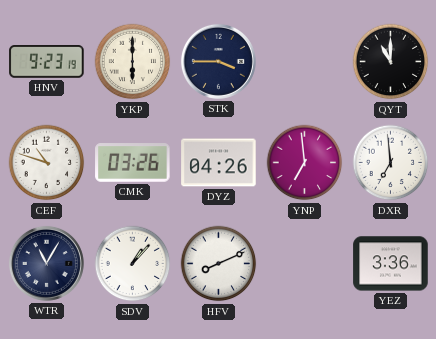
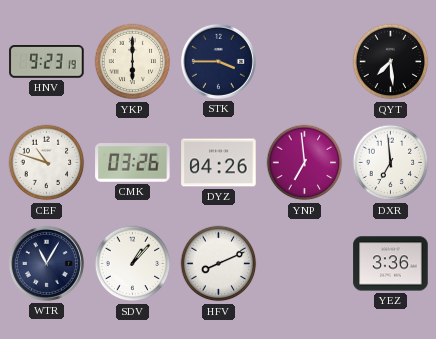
QYT: 11:00 -> 7:29 (391, 62)
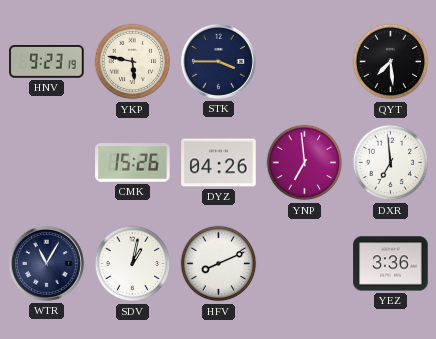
YKP: 6:00 -> 5:47 (133, 62)
CEF: 10:48 -> none (47, 163)
CMK: 03:26 -> 15:26 (133, 163)
SDV: 1:07 -> 1:02 (133, 264)
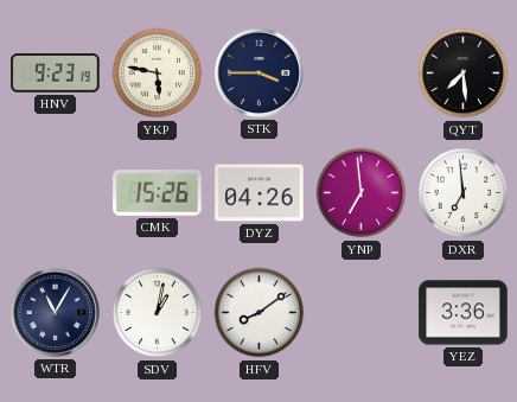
HFV: 8:11 -> 8:09 (260, 313)
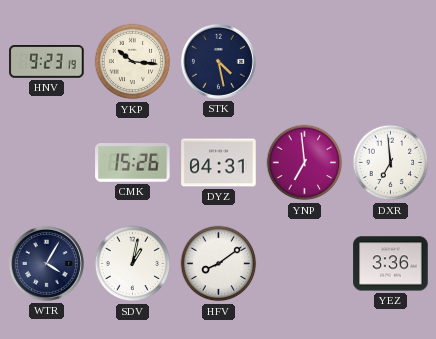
YKP: 5:47 -> 10:16 (133, 62)
STK: 3:45 -> 4:28 (218, 61)
QYT: 7:29 -> none (464, 74)
DYZ: 04:26 -> 04:31 (219, 163)
WTR: 11:05 -> 4:05 (46, 263)
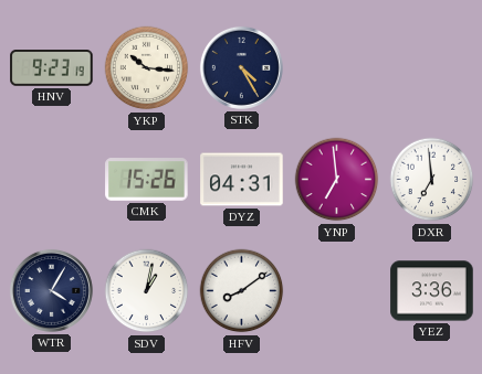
STK: 4:28 -> 4:25 (241, 67)
